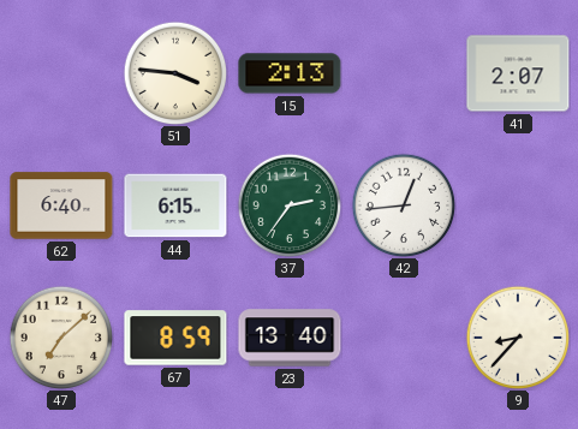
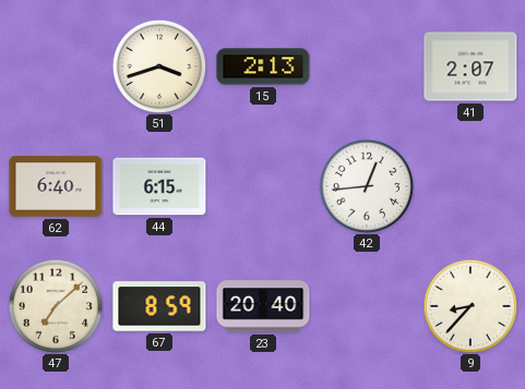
51: 3:46 -> 3:42 (159, 66)
37: 2:36 -> none (290, 205)
23: 13:40 -> 20:40 (263, 306)
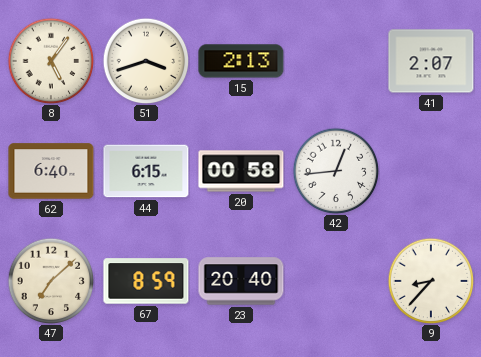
8: none -> 5:06 (51, 61)
20: none -> 00:58 (241, 171)
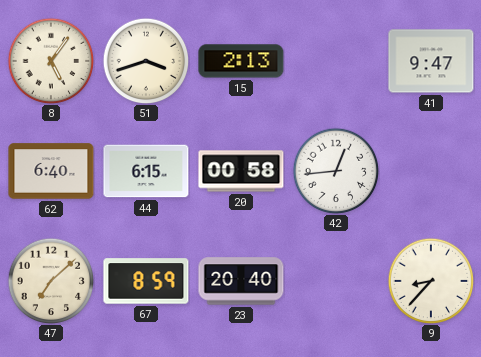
41: 2:07 -> 9:47 (431, 61)
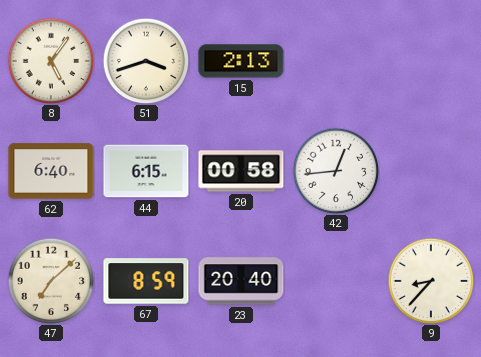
41: 9:47 -> none (431, 61)
